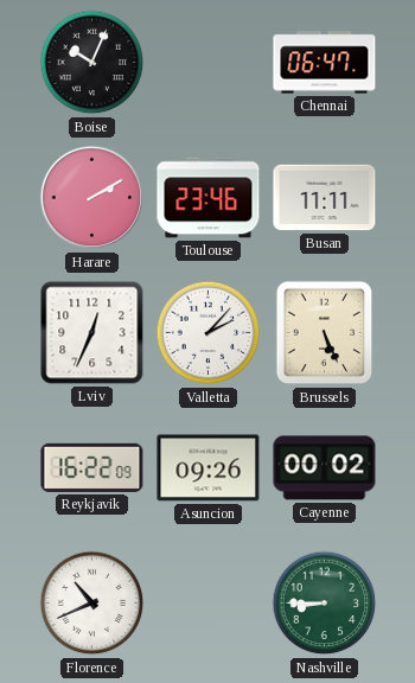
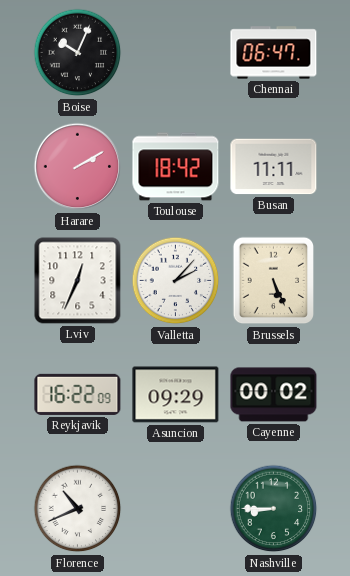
Toulouse: 23:46 -> 18:42 (176, 167)
Asuncion: 09:26 -> 09:29 (176, 395)
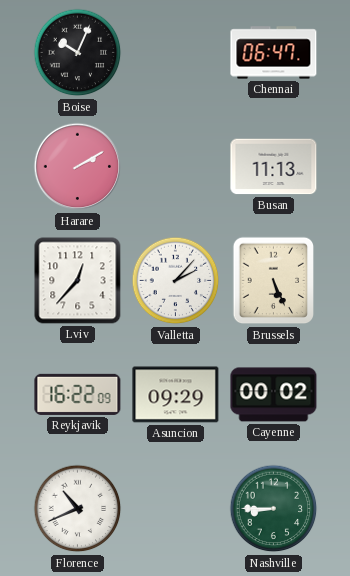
Toulouse: 18:42 -> none (176, 167)
Busan: 11:11 -> 11:13 (274, 167)
Lviv: 12:34 -> 12:37 (78, 281)
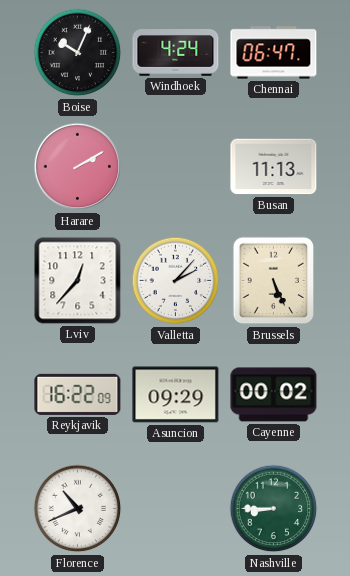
Windhoek: none -> 4:24 (176, 53)
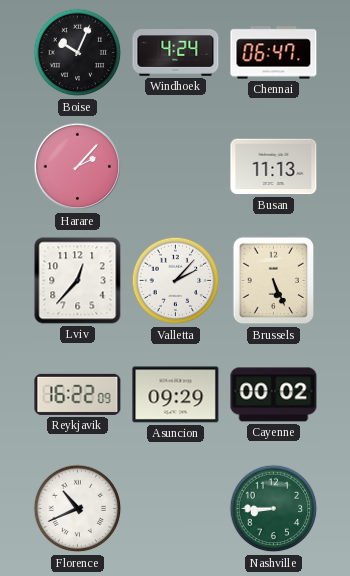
Harare: 2:10 -> 2:07 (78, 167)
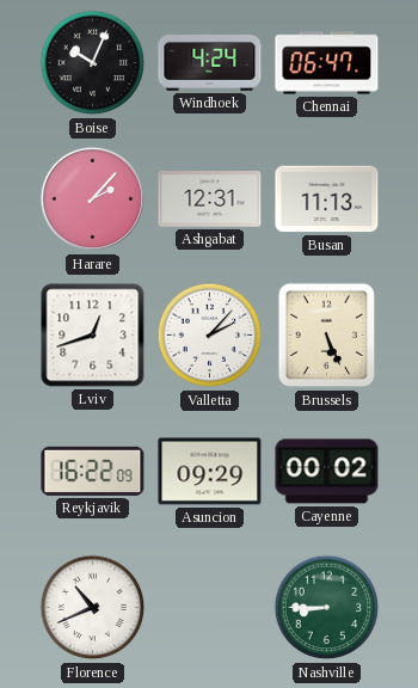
Ashgabat: none -> 12:31 (210, 199)
Lviv: 12:37 -> 12:42 (93, 336)
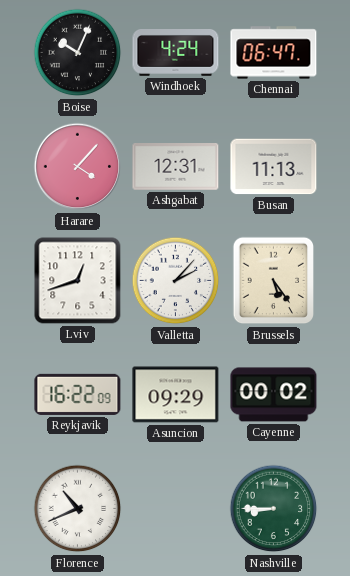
Harare: 2:07 -> 4:07 (78, 167)
Brussels: 5:26 -> 5:24 (274, 281)
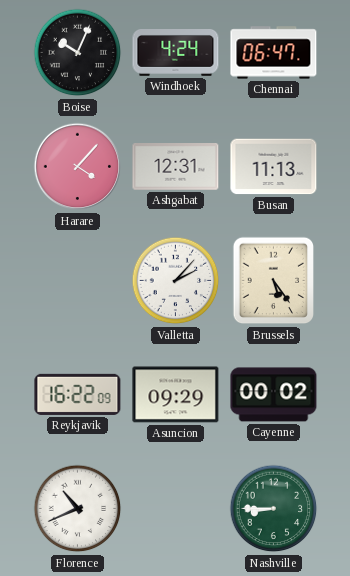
Lviv: 12:42 -> none (78, 281)
